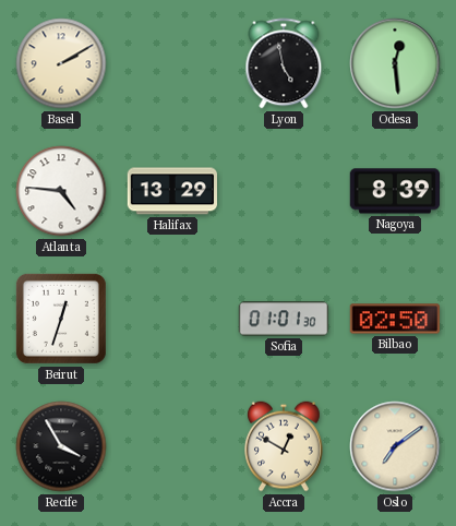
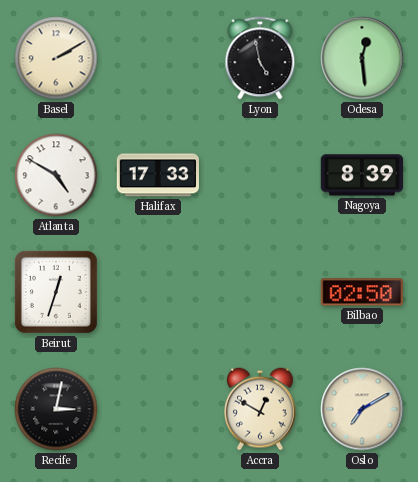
Atlanta: 4:46 -> 4:50 (56, 175)
Halifax: 13:29 -> 17:33 (157, 175)
Sofia: 01:01 -> none (284, 319)
Recife: 3:55 -> 3:02 (56, 409)
Oslo: 7:09 -> 7:10 (362, 409)
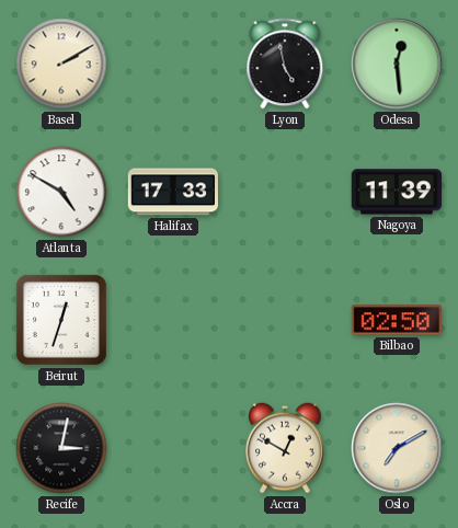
Nagoya: 8:39 -> 11:39 (397, 192)
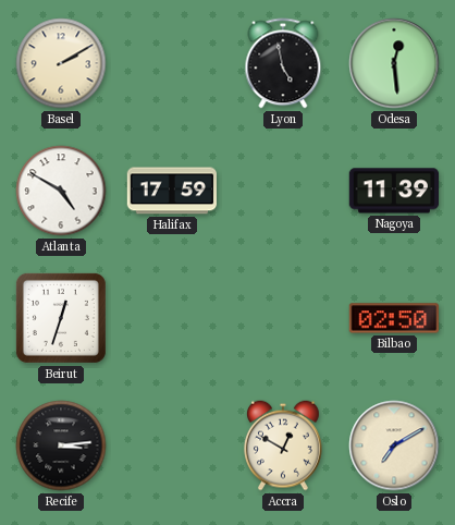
Halifax: 17:33 -> 17:59 (171, 191)
Recife: 3:02 -> 3:14 (61, 445)
